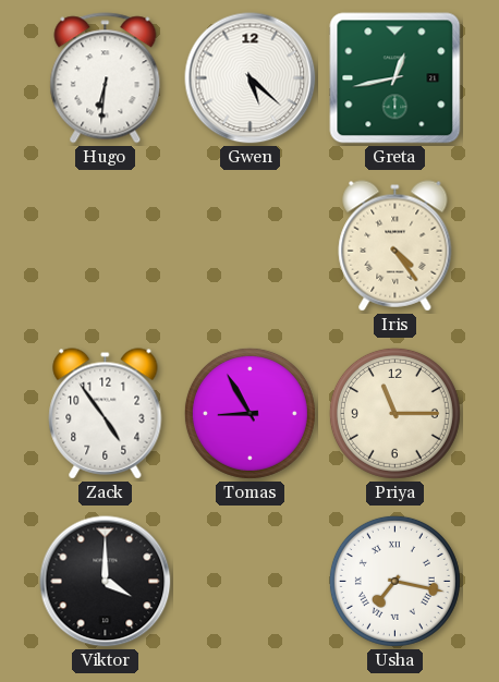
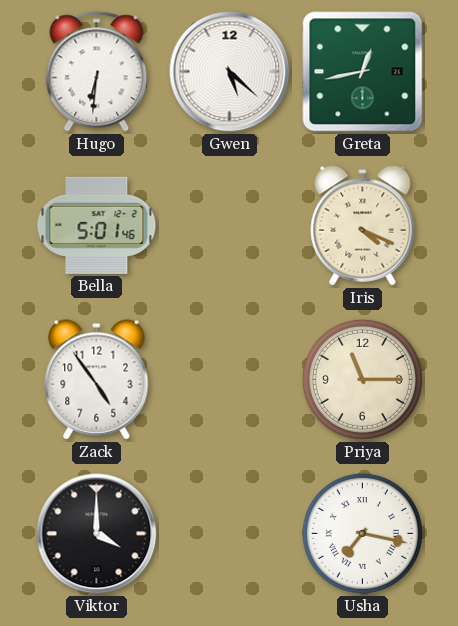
Bella: none -> 5:01 (97, 225)
Iris: 4:24 -> 4:19 (363, 226)
Tomas: 8:55 -> none (249, 413)
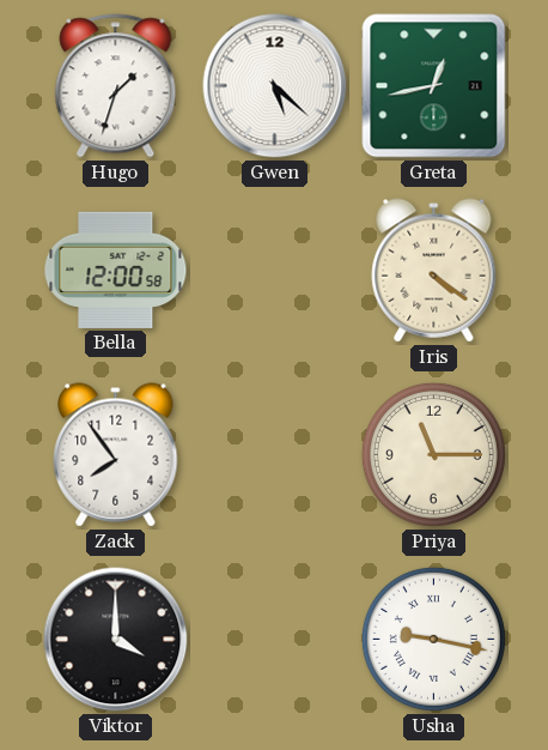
Hugo: 6:31 -> 1:33 (116, 86)
Bella: 5:01 -> 12:00 (116, 270)
Iris: 4:19 -> 4:21 (434, 271)
Zack: 4:54 -> 7:54 (116, 455)
Usha: 7:17 -> 9:17 (433, 639)
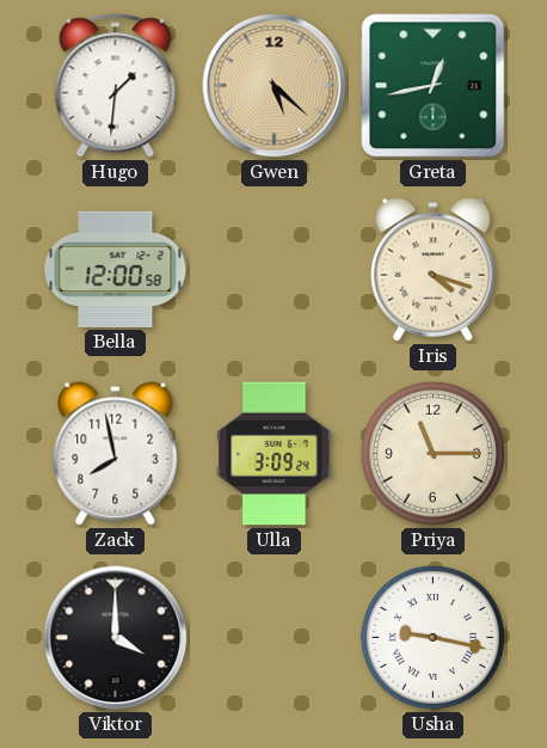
Hugo: 1:33 -> 1:31 (116, 86)
Gwen dial: white -> champagne (275, 86)
Iris: 4:21 -> 4:18 (434, 270)
Zack: 7:54 -> 7:58 (116, 454)
Ulla: none -> 3:09 (275, 454)
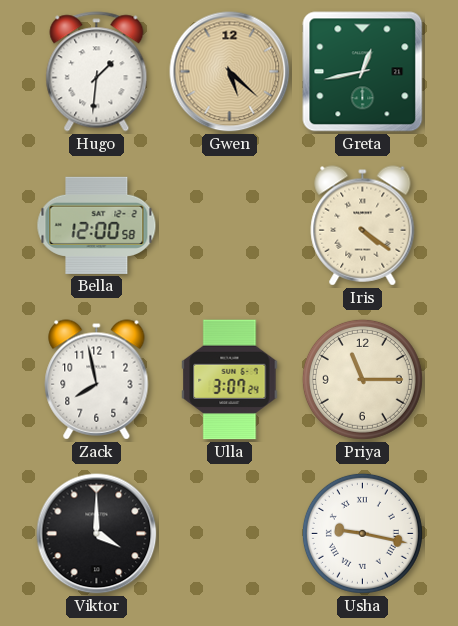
Iris: 4:18 -> 4:21 (363, 226)
Ulla: 3:09 -> 3:07 (230, 380)
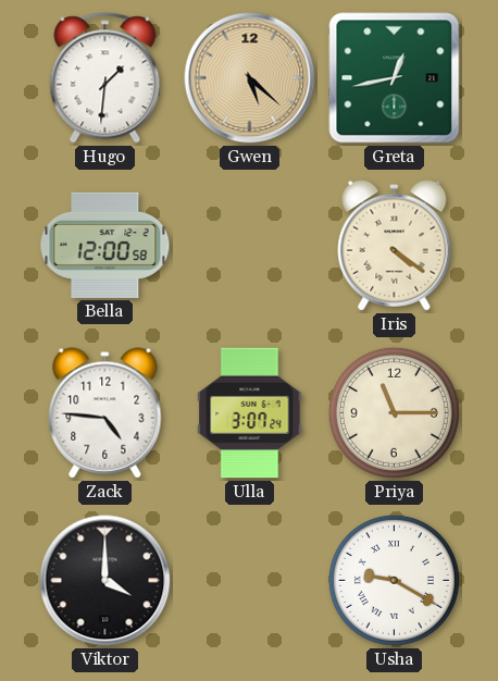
Zack: 7:58 -> 4:46 (105, 413)
Usha: 9:17 -> 9:20 (394, 580)
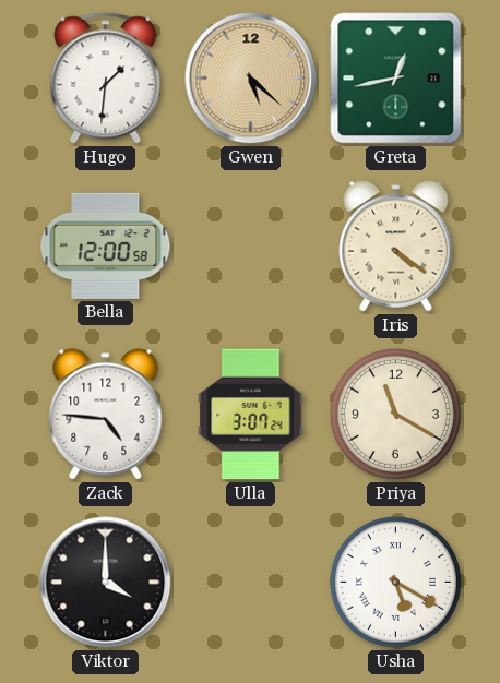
Priya: 11:15 -> 11:20 (395, 414)
Usha: 9:20 -> 5:20 (395, 582)
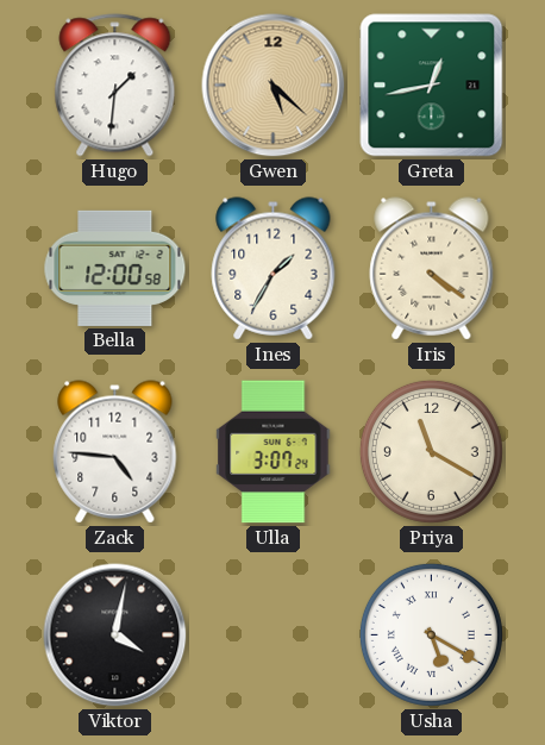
Ines: none -> 1:35 (274, 269)
Viktor: 4:00 -> 4:02 (115, 636)
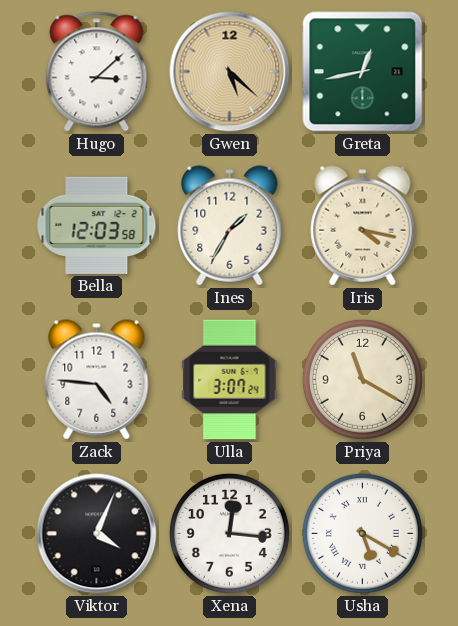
Hugo: 1:31 -> 3:08 (97, 72)
Bella: 12:00 -> 12:03 (97, 225)
Iris: 4:21 -> 4:17 (363, 226)
Viktor: 4:02 -> 4:04 (97, 534)
Xena: none -> 12:16 (229, 533)
